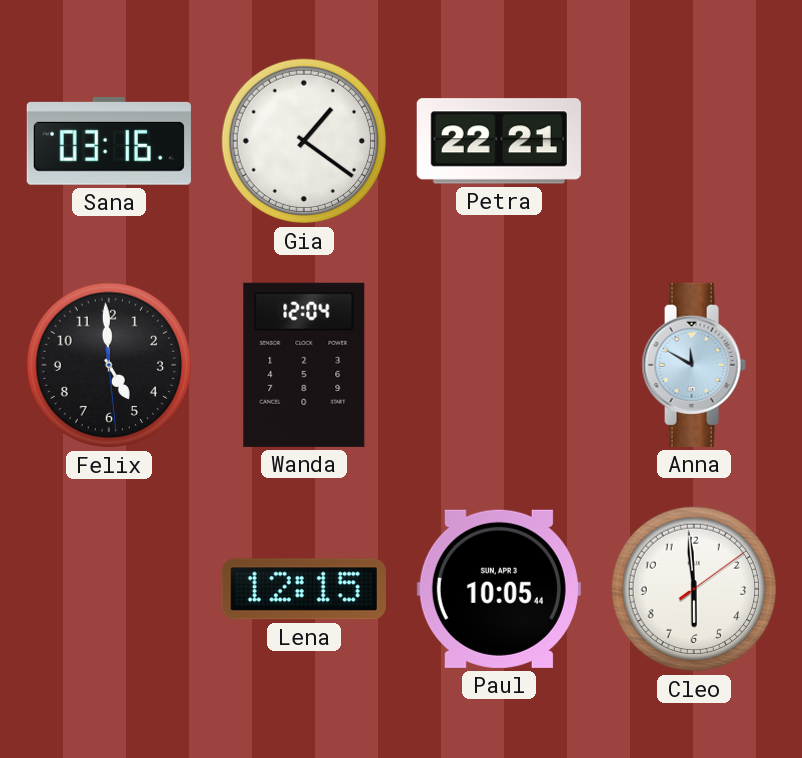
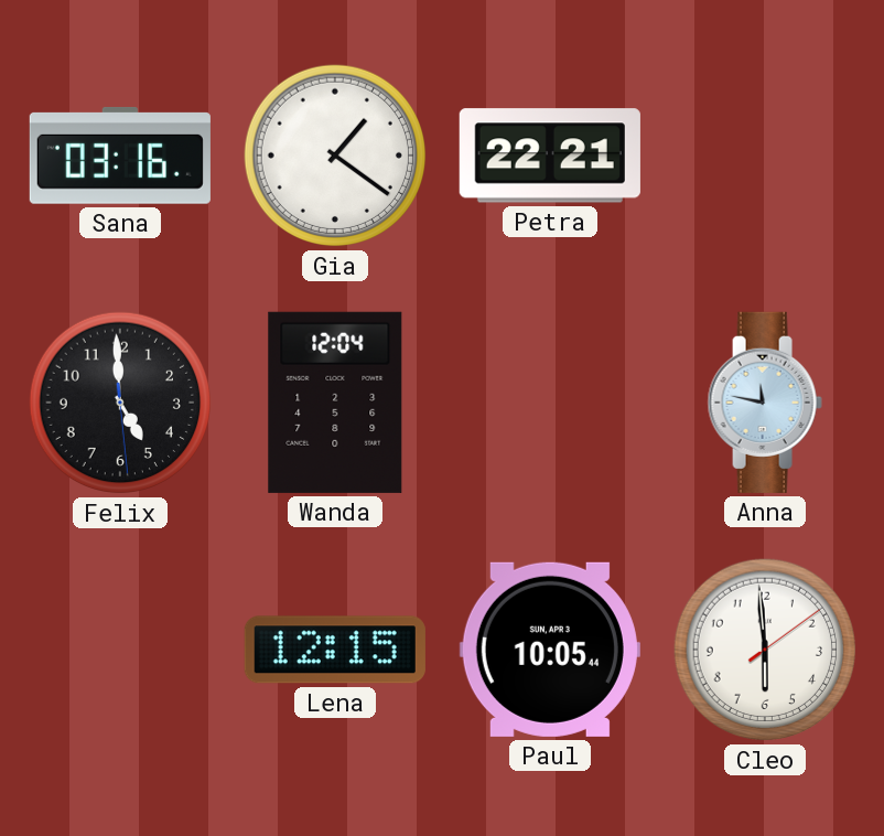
Anna: 11:50 -> 11:47 (765, 403)
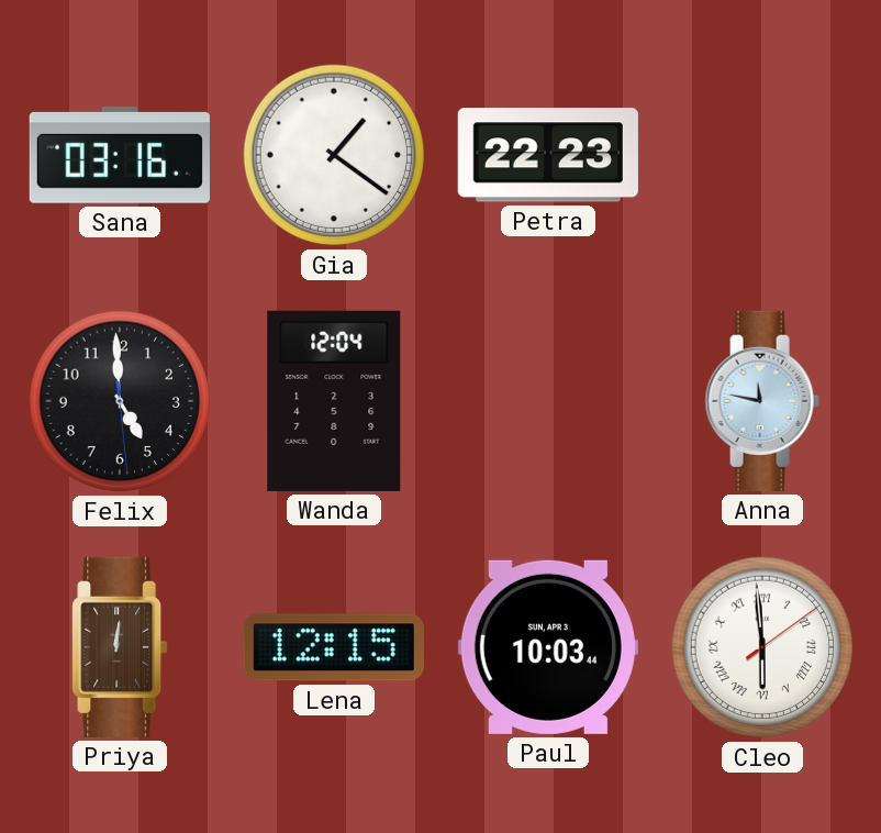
Petra: 22:21 -> 22:23 (548, 155)
Priya: none -> 12:01 (120, 647)
Paul: 10:05 -> 10:03 (548, 647)
Cleo numerals: Arabic -> Roman (762, 647)
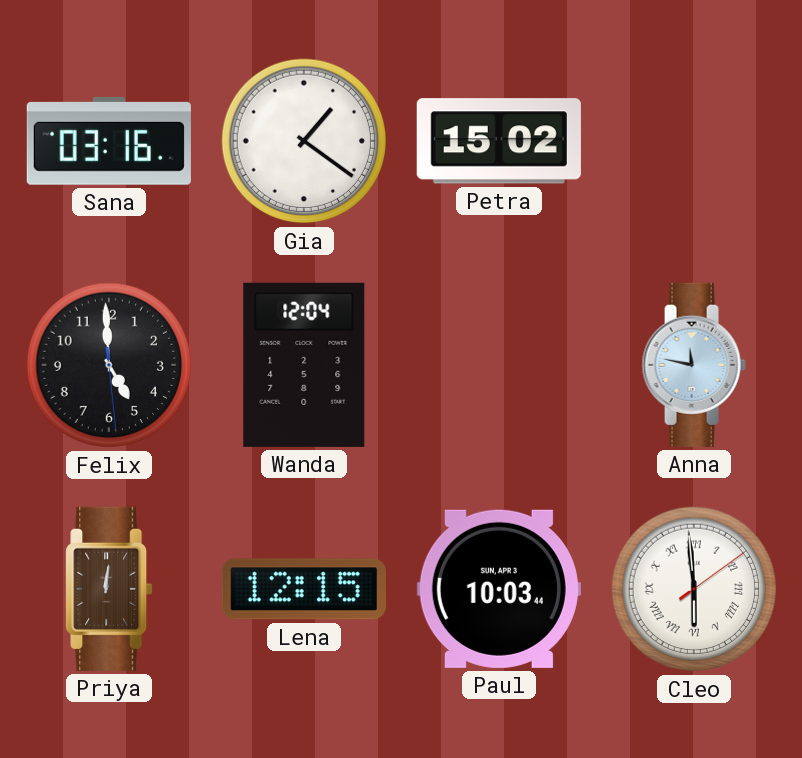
Petra: 22:23 -> 15:02 (499, 141)
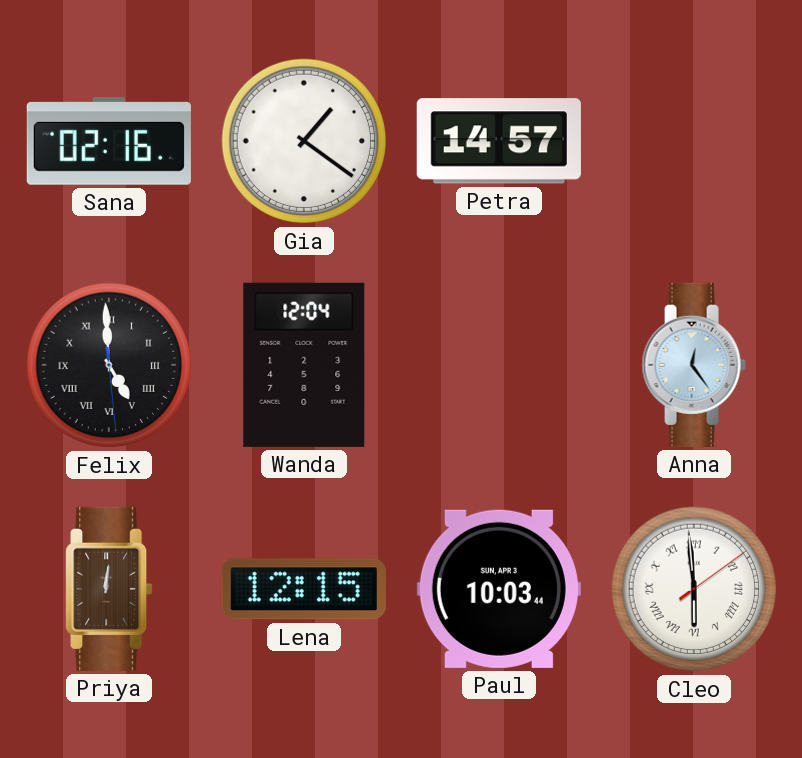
Sana: 03:16 -> 02:16 (109, 141)
Petra: 15:02 -> 14:57 (499, 141)
Felix numerals: Arabic -> Roman (109, 365)
Anna: 11:47 -> 12:24 (694, 365)
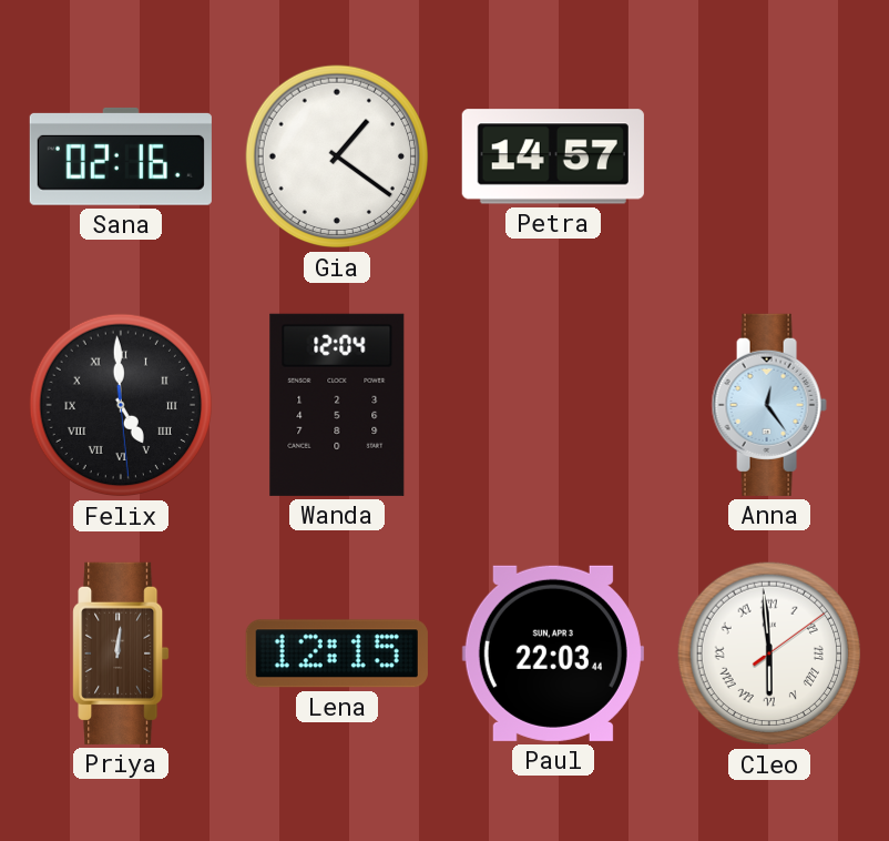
Paul: 10:03 -> 22:03 (553, 653)
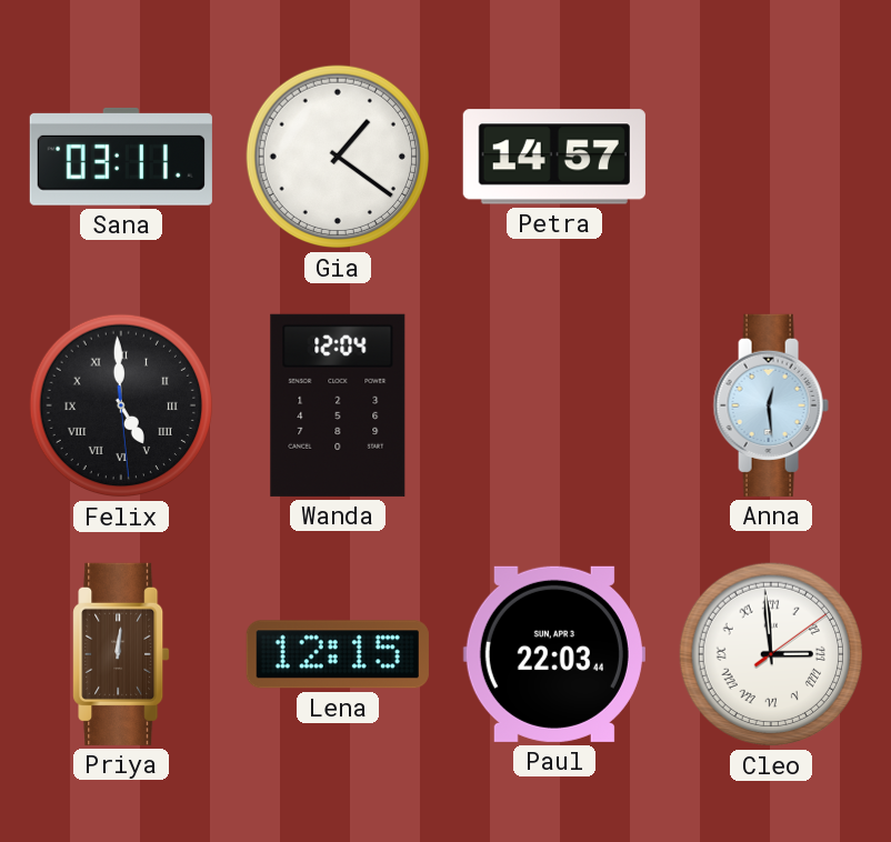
Sana: 02:16 -> 03:11 (121, 157)
Anna: 12:24 -> 12:29 (771, 405)
Cleo: 5:59 -> 2:59 (771, 654)
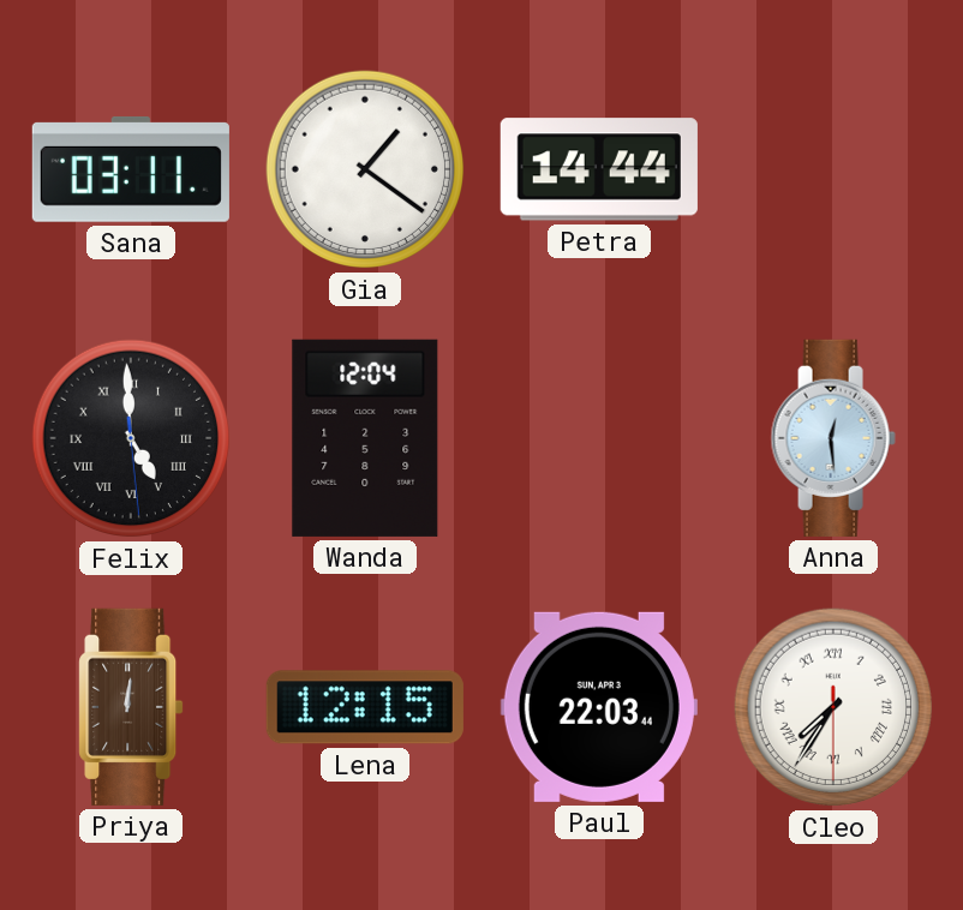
Petra: 14:57 -> 14:44 (599, 169)
Cleo: 2:59 -> 7:35 (833, 707)
